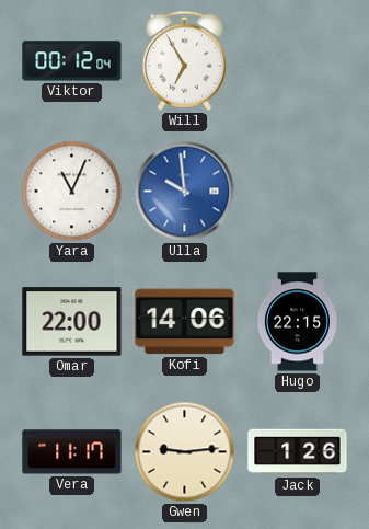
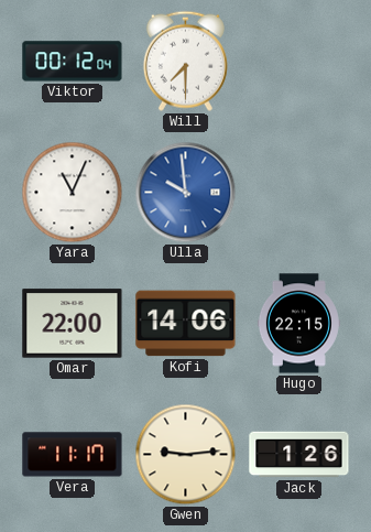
Will: 6:55 -> 7:30 (185, 61)
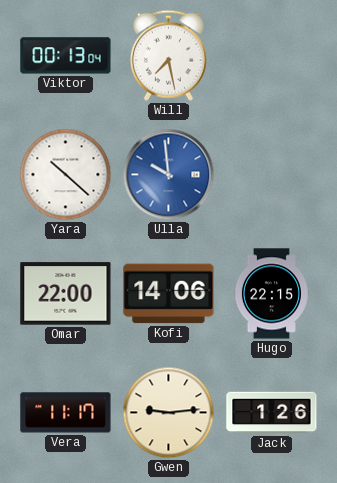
Viktor: 00:12 -> 00:13 (66, 56)
Will: 7:30 -> 7:28 (168, 55)
Yara: 11:04 -> 10:22 (66, 175)
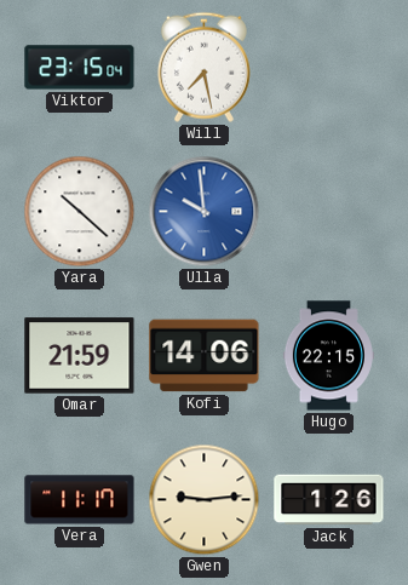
Viktor: 00:13 -> 23:15 (80, 68)
Omar: 22:00 -> 21:59 (80, 356)
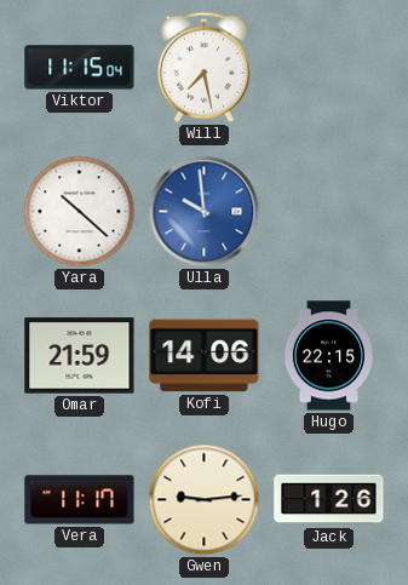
Viktor: 23:15 -> 11:15 (80, 68)
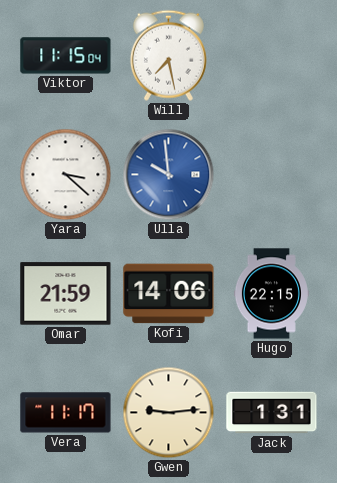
Yara: 10:22 -> 3:22 (66, 175)
Jack: 1:26 -> 1:31 (272, 413)
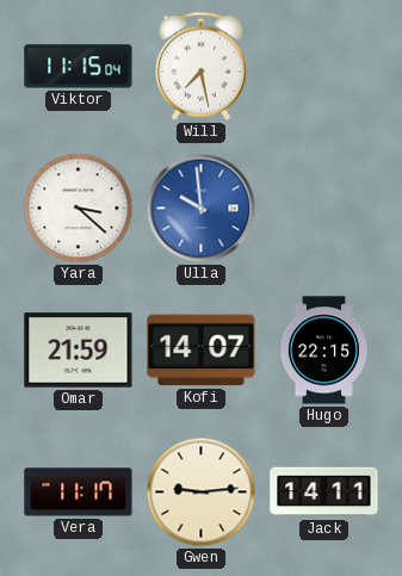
Kofi: 14:06 -> 14:07 (202, 351)
Jack: 1:31 -> 14:11 (324, 493)
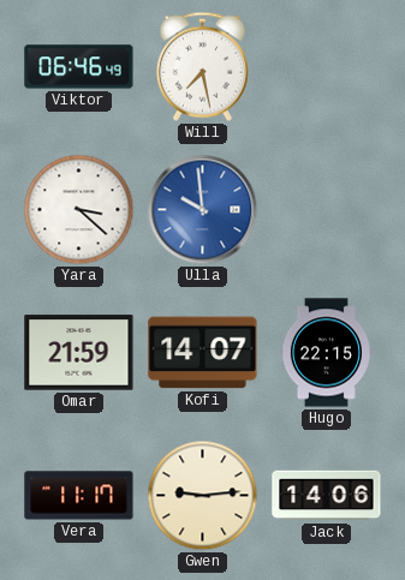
Viktor: 11:15 -> 06:46 (79, 67)
Jack: 14:11 -> 14:06 (327, 496)
